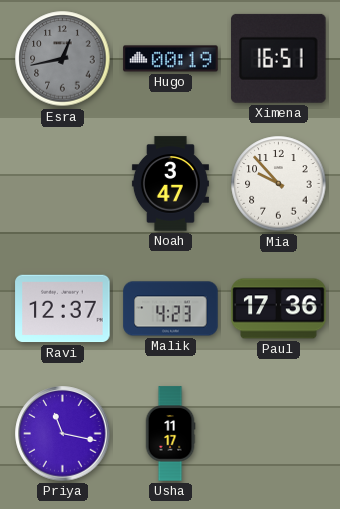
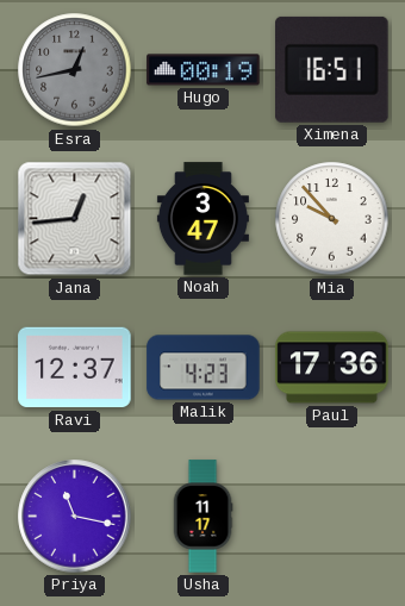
Jana: none -> 12:44 (75, 219)
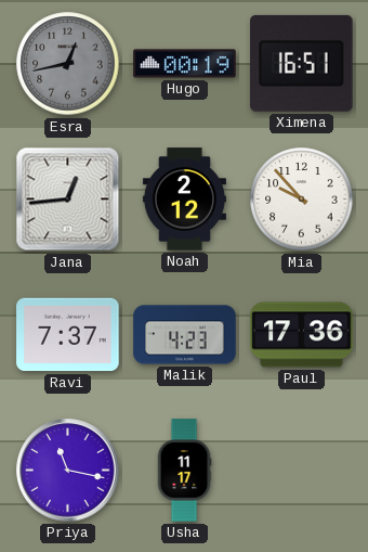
Noah: 3:47 -> 2:12 (184, 200)
Ravi: 12:37 -> 7:37 (68, 335)
